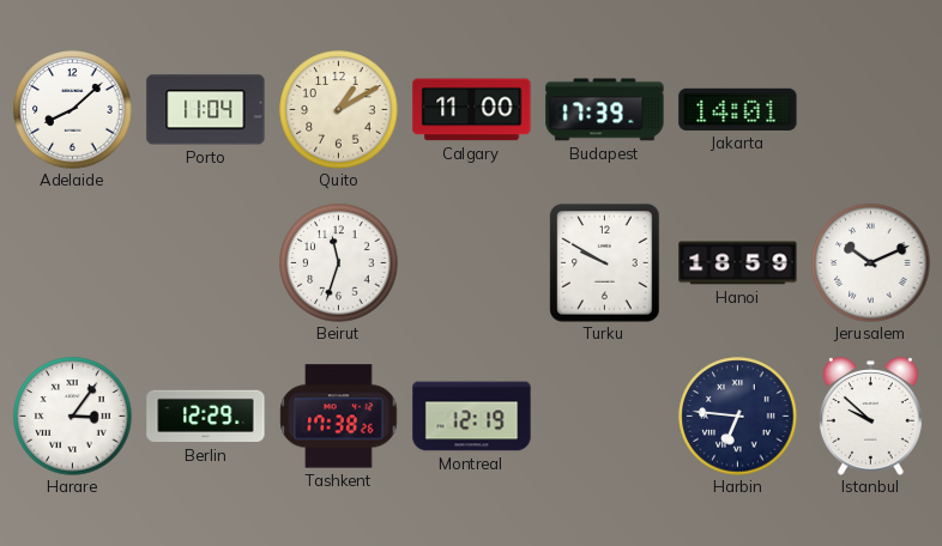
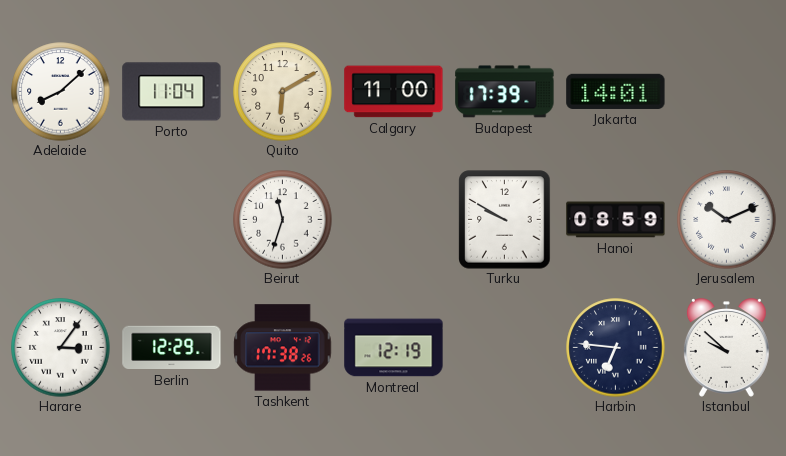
Quito: 1:10 -> 6:10 (283, 92)
Hanoi: 18:59 -> 08:59 (616, 220)
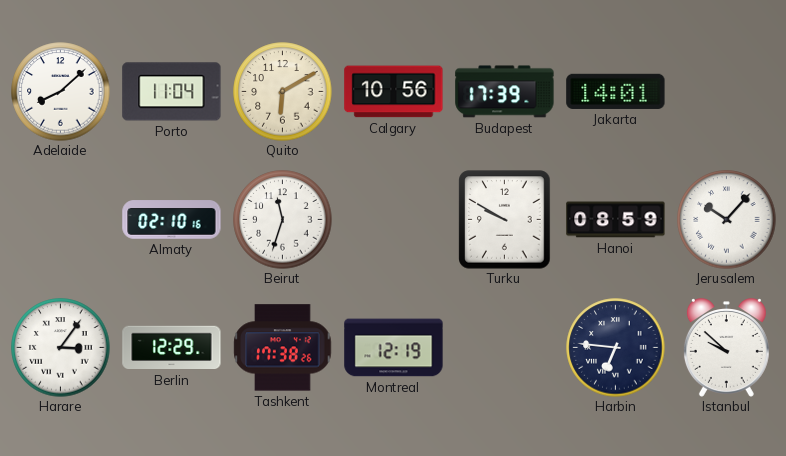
Calgary: 11:00 -> 10:56 (394, 92)
Almaty: none -> 02:10 (172, 220)
Jerusalem: 10:11 -> 10:07 (727, 220)
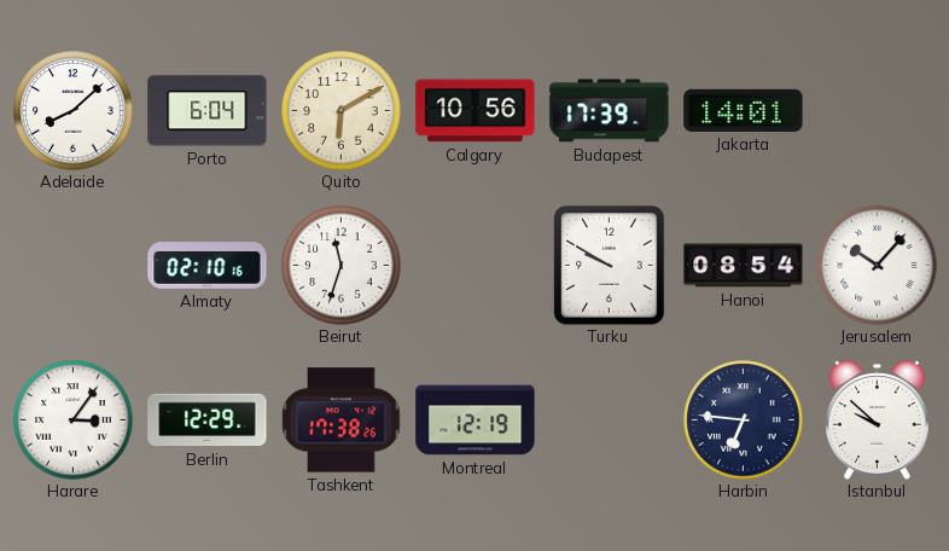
Porto: 11:04 -> 6:04 (208, 111)
Hanoi: 08:59 -> 08:54 (744, 266)
